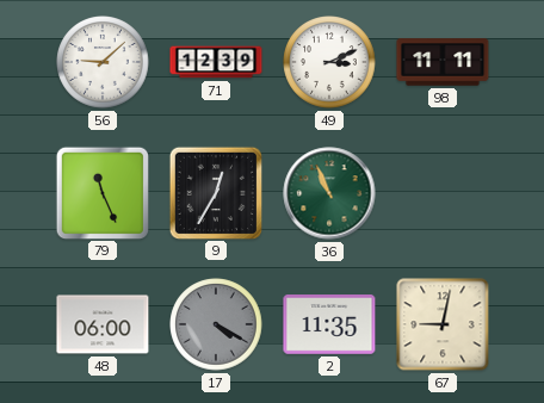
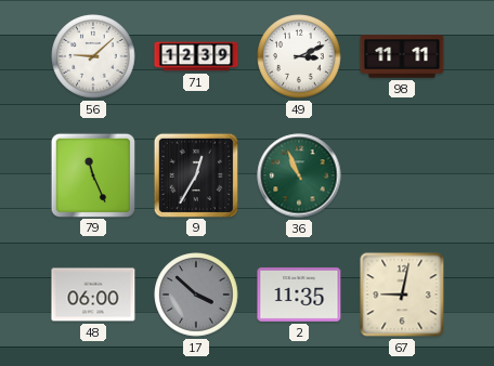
17: 4:20 -> 3:52 (196, 295)
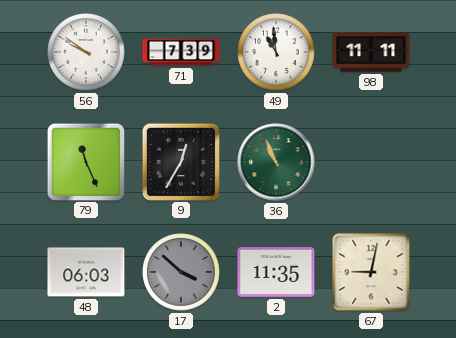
56: 9:08 -> 9:51 (86, 52)
71: 12:39 -> 7:39 (181, 52)
49: 3:11 -> 10:59 (276, 52)
48: 06:00 -> 06:03 (86, 272)
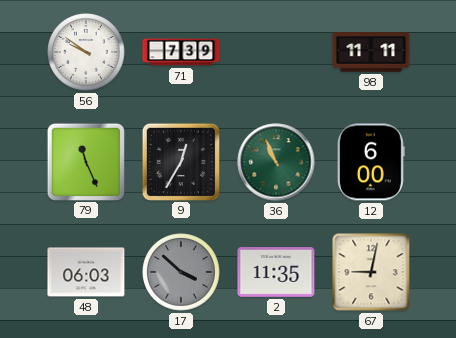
49: 10:59 -> none (276, 52)
12: none -> 6:00 (371, 162)
